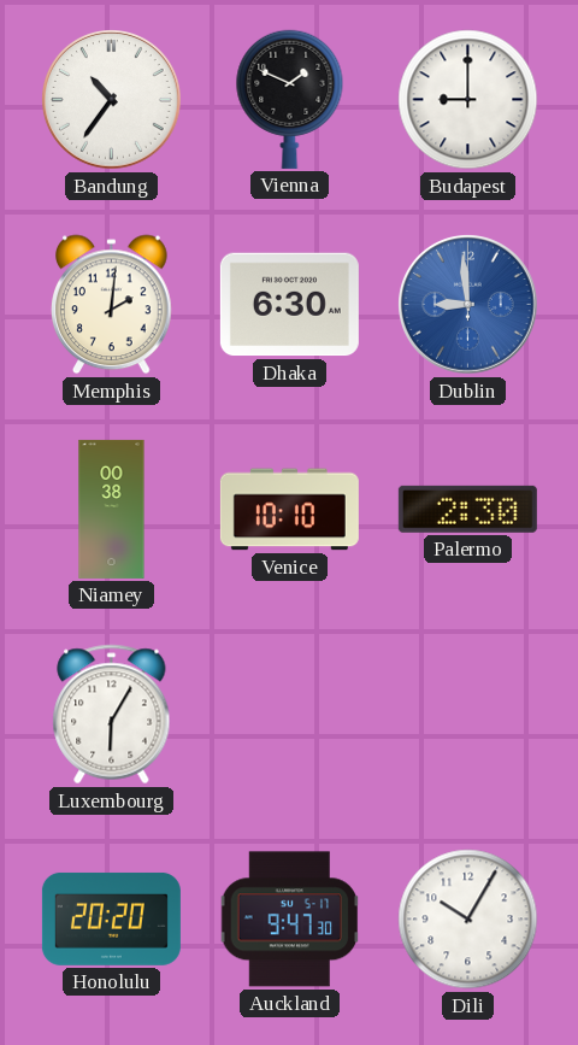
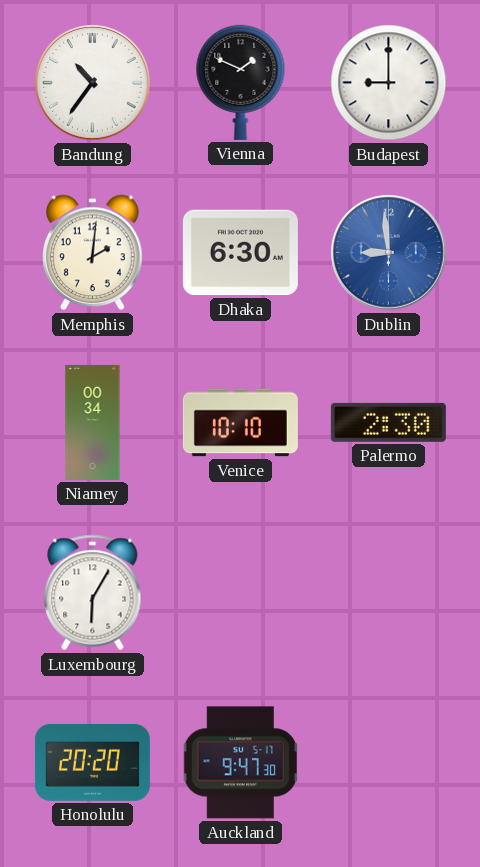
Niamey: 00:38 -> 00:34 (93, 422)
Dili: 10:05 -> none (468, 920)
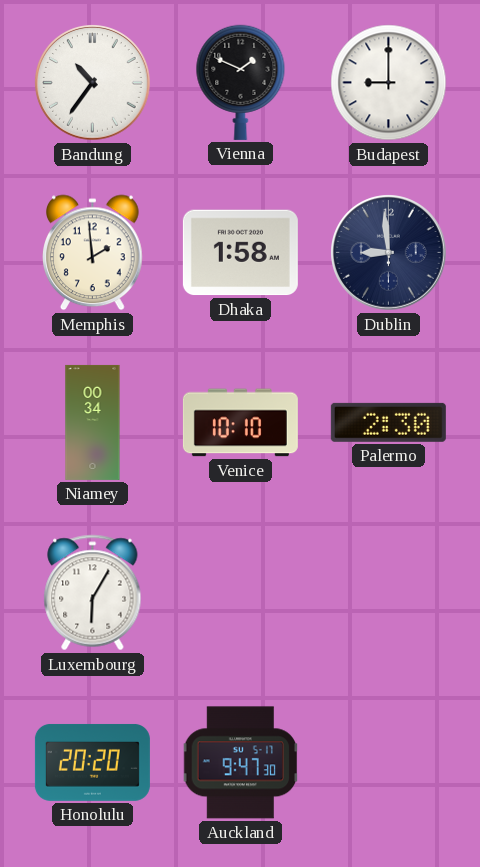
Memphis: 2:01 -> 1:59 (93, 253)
Dhaka: 6:30 -> 1:58 (240, 253)
Dublin dial: blue -> navy (389, 253)
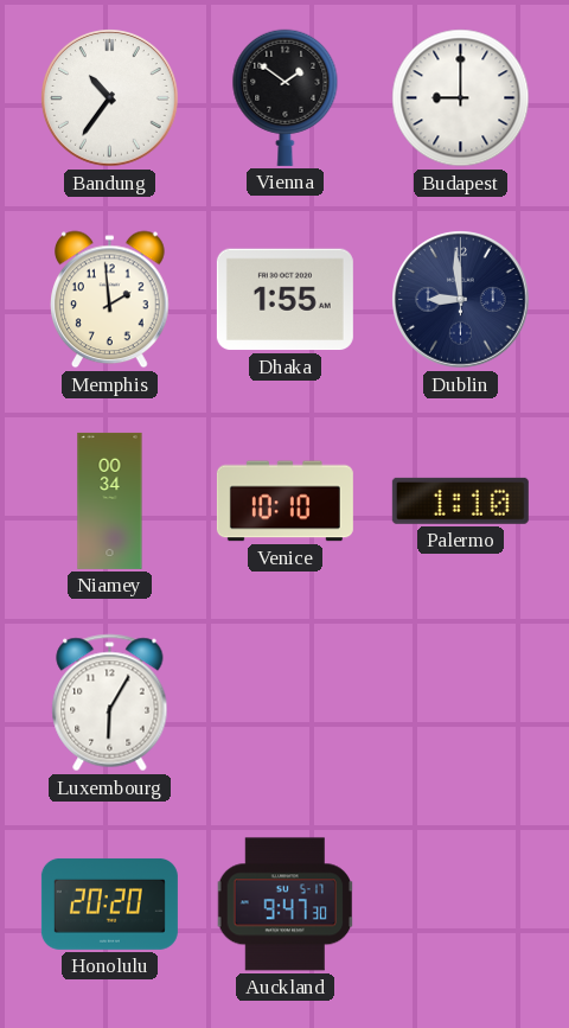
Vienna: 1:49 -> 1:51 (286, 97)
Dhaka: 1:58 -> 1:55 (284, 300)
Palermo: 2:30 -> 1:10 (460, 500)
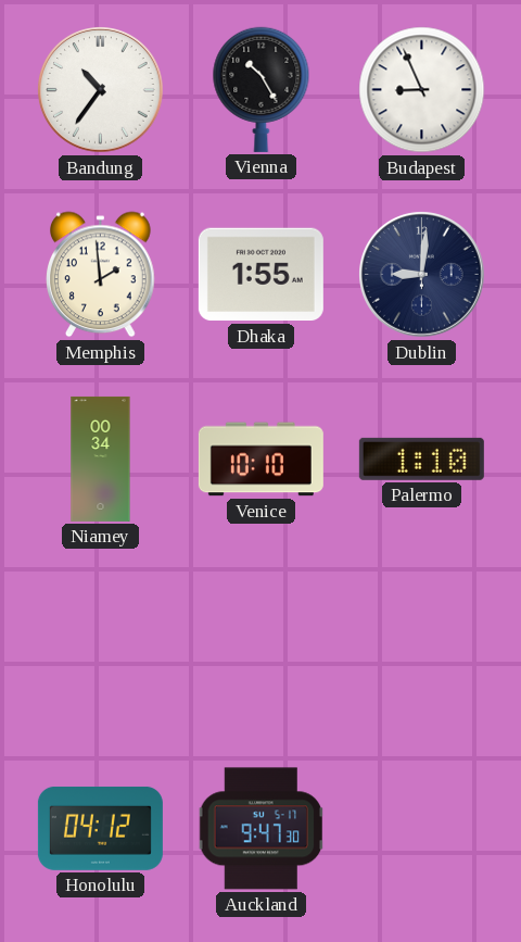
Vienna: 1:51 -> 10:25 (262, 89)
Budapest: 9:00 -> 8:56 (422, 90)
Dublin: 8:59 -> 9:01 (422, 275)
Luxembourg: 6:05 -> none (110, 703)
Honolulu: 20:20 -> 04:12 (100, 828)
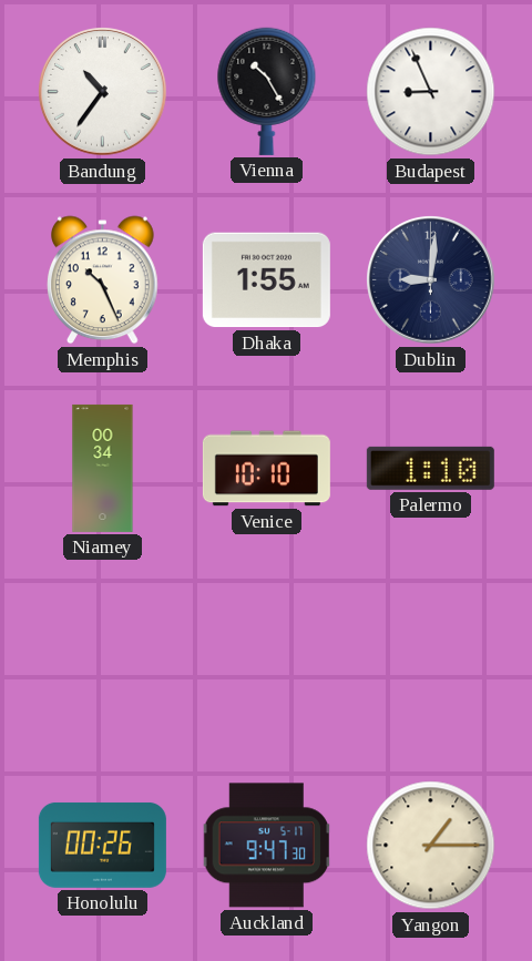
Memphis: 1:59 -> 10:26 (103, 280)
Honolulu: 04:12 -> 00:26 (102, 845)
Yangon: none -> 1:15 (431, 846)
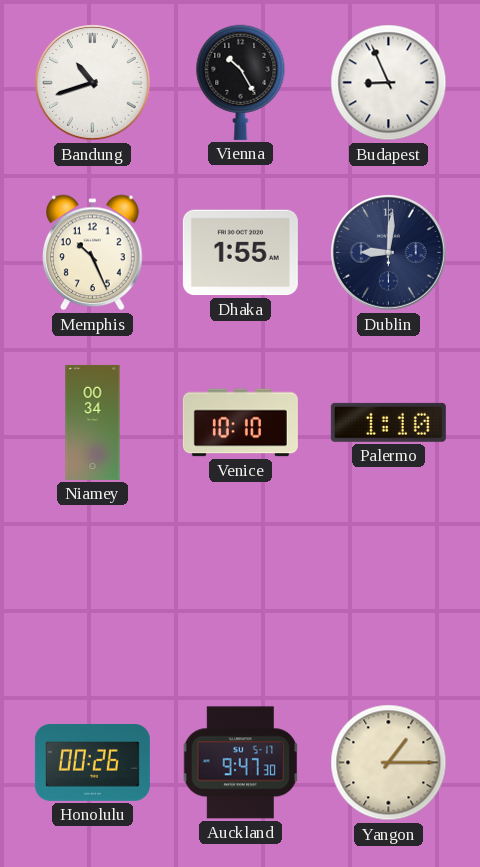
Bandung: 10:36 -> 10:42 (93, 83)
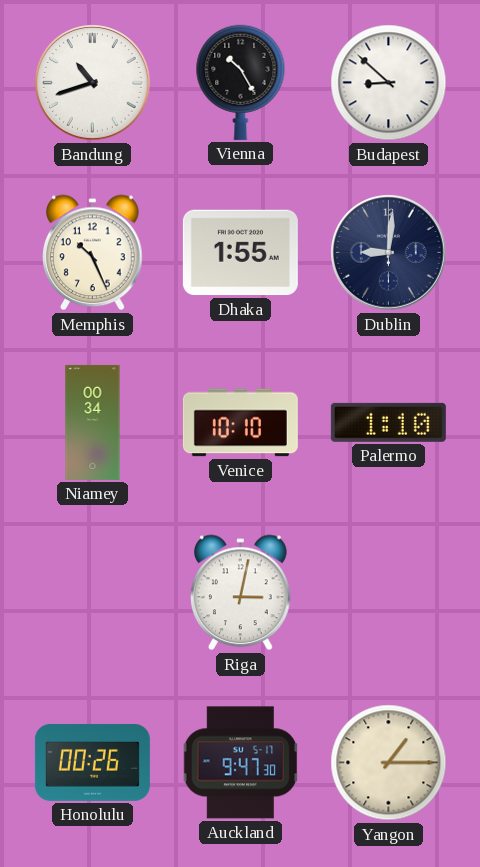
Budapest: 8:56 -> 8:52 (389, 83)
Riga: none -> 3:02 (241, 593)
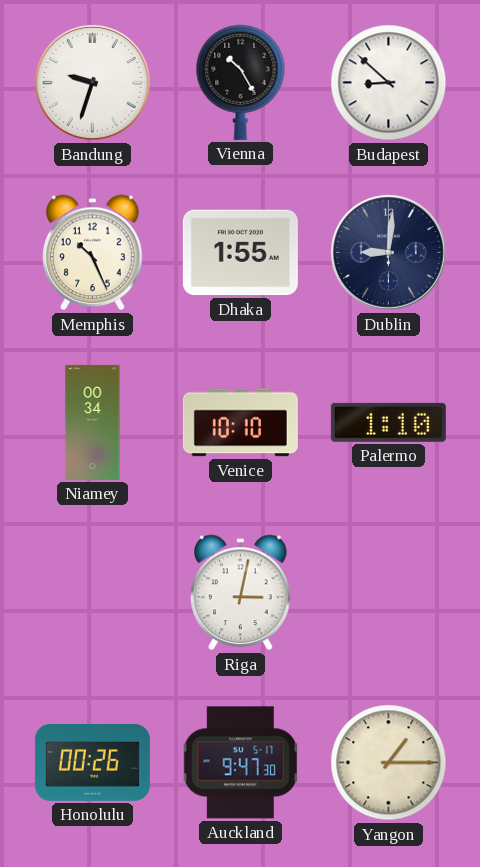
Bandung: 10:42 -> 9:33 (93, 83)
